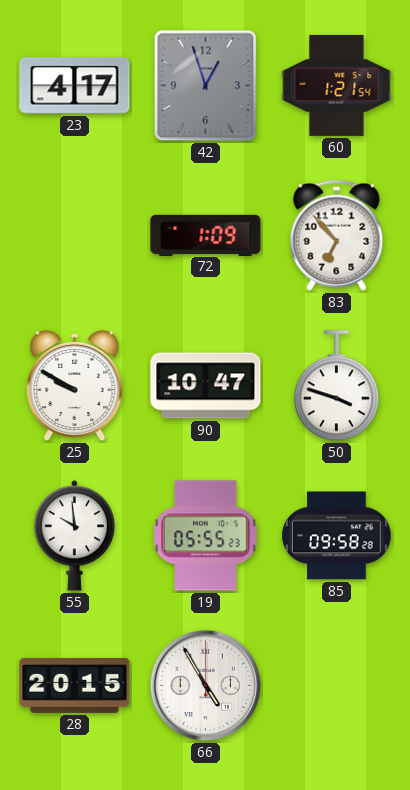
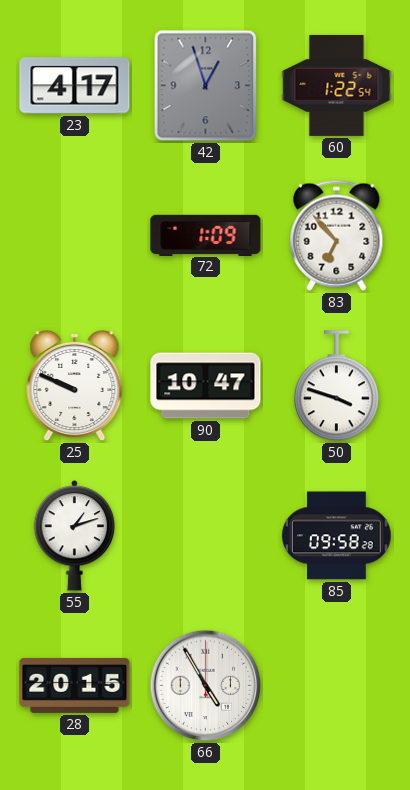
60: 1:21 -> 1:22 (337, 85)
25: 9:50 -> 9:49 (75, 386)
55: 9:59 -> 1:12 (75, 536)
19: 05:55 -> none (206, 536)
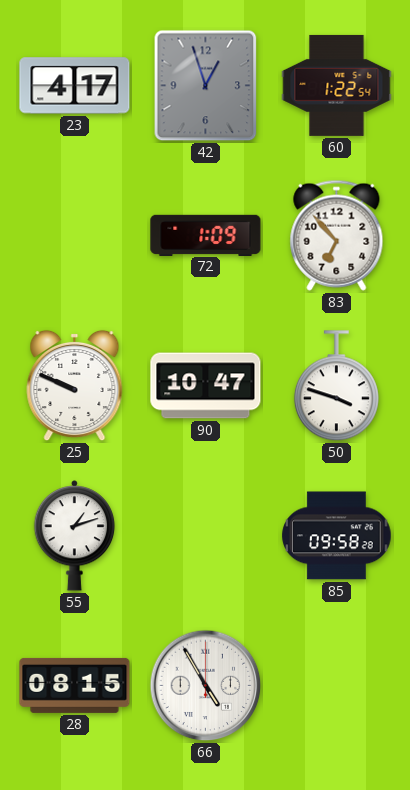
28: 20:15 -> 08:15 (75, 685)
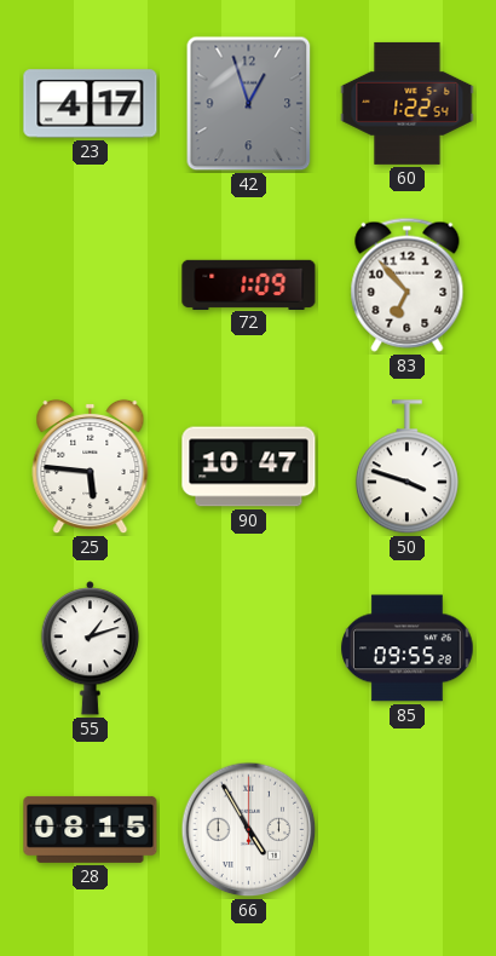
25: 9:49 -> 5:46 (91, 467)
85: 09:58 -> 09:55 (408, 649)
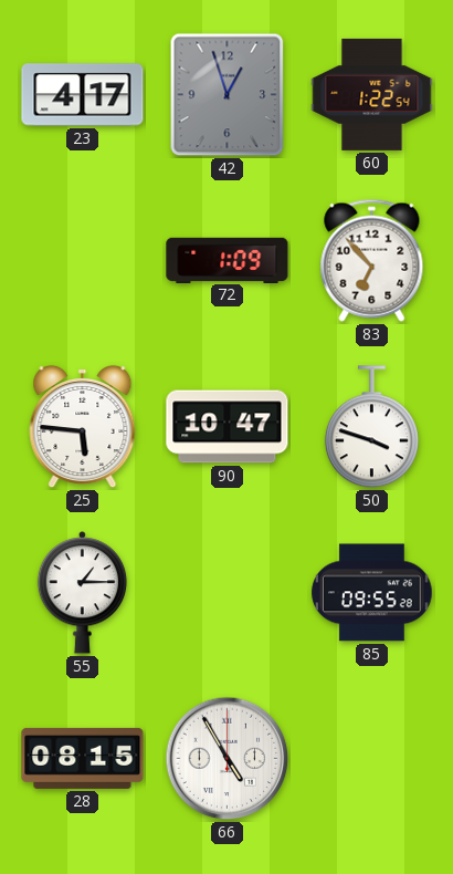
55: 1:12 -> 1:15 (83, 593)
